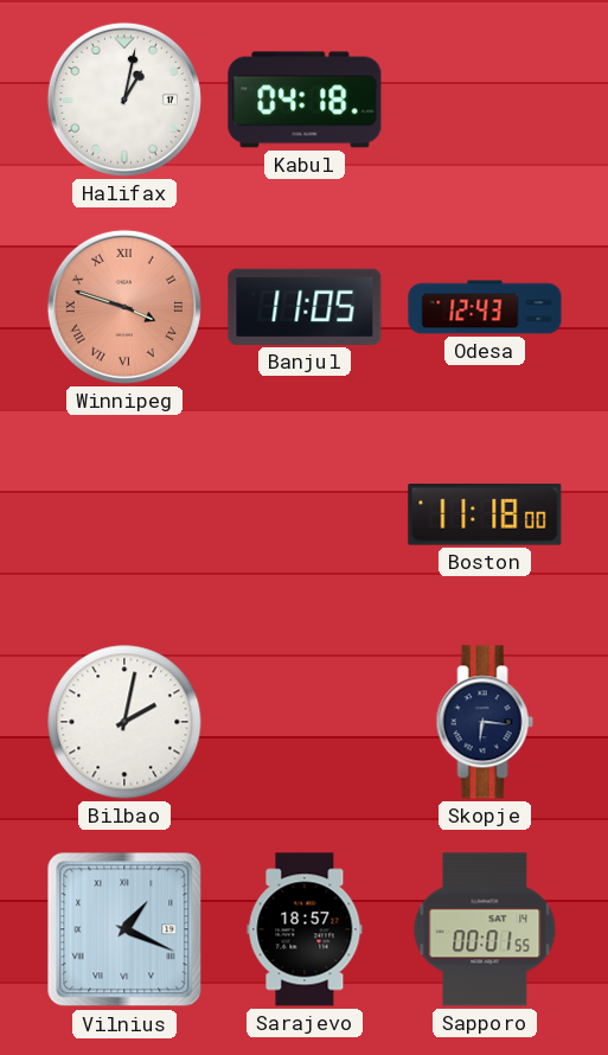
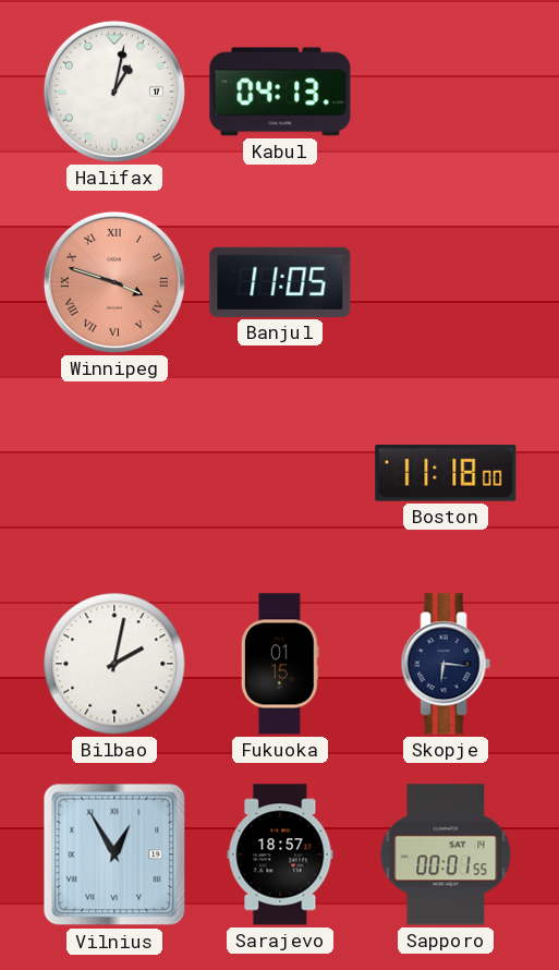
Kabul: 04:18 -> 04:13 (280, 92)
Odesa: 12:43 -> none (485, 307)
Fukuoka: none -> 01:15 (280, 664)
Vilnius: 1:19 -> 12:55 (114, 854)
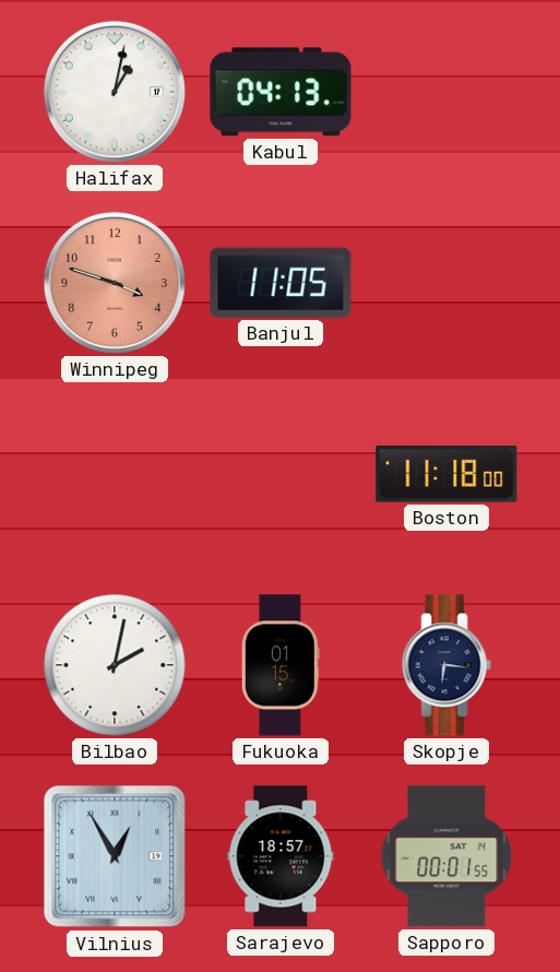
Winnipeg numerals: Roman -> Arabic (115, 283)
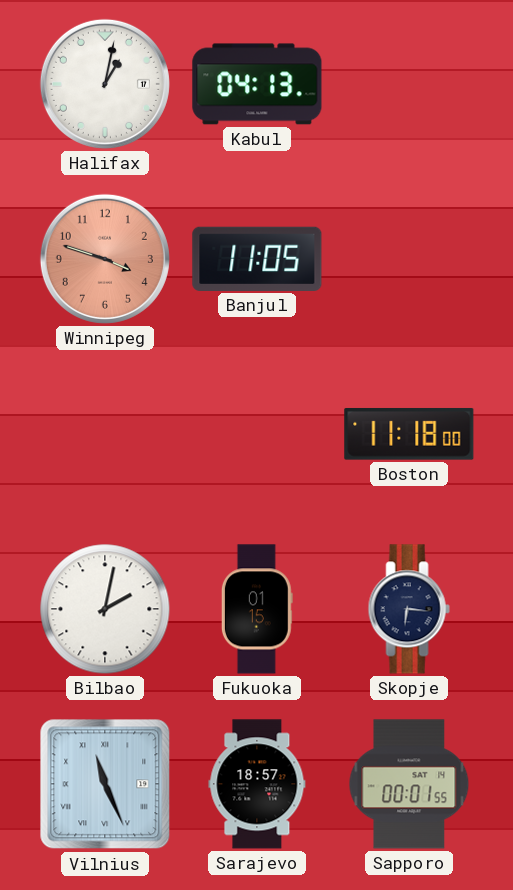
Vilnius: 12:55 -> 11:26 (105, 784)
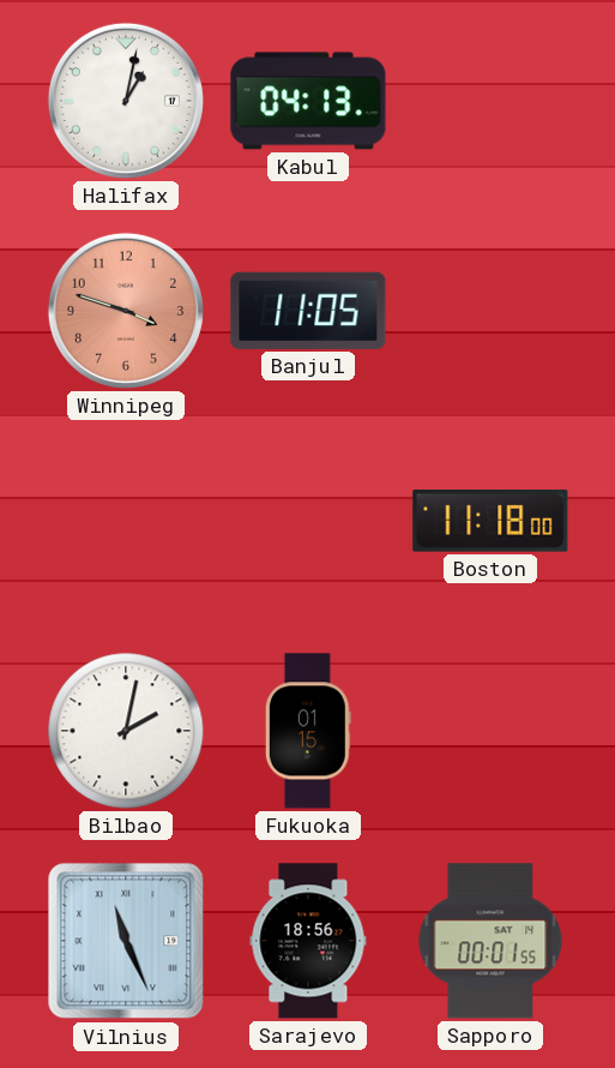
Skopje: 6:16 -> none (409, 609)
Sarajevo: 18:57 -> 18:56 (308, 941)
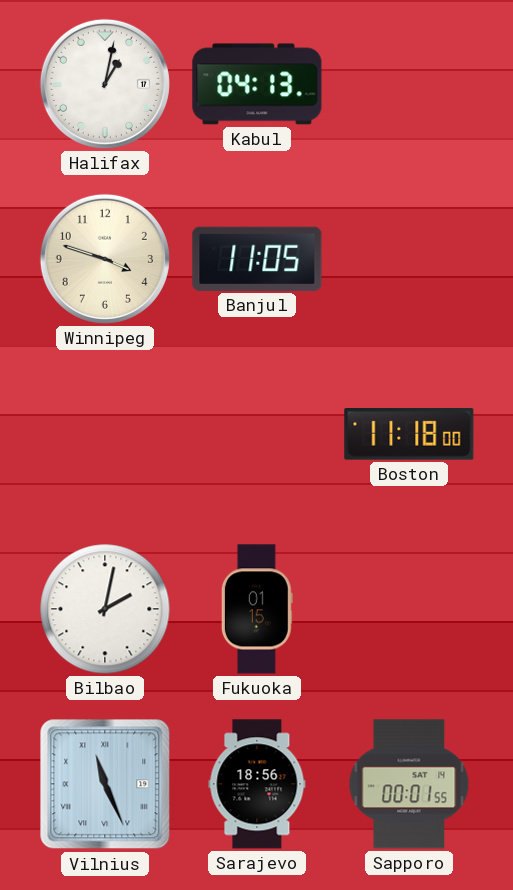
Winnipeg dial: salmon -> cream (105, 259)
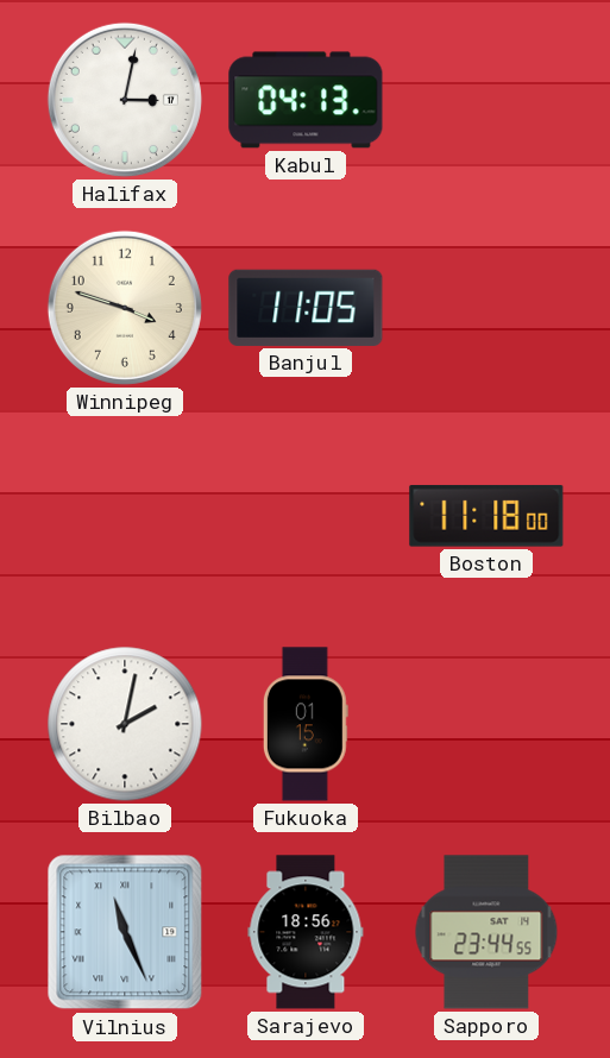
Halifax: 1:02 -> 3:02 (125, 100)
Sapporo: 00:01 -> 23:44 (486, 932)
